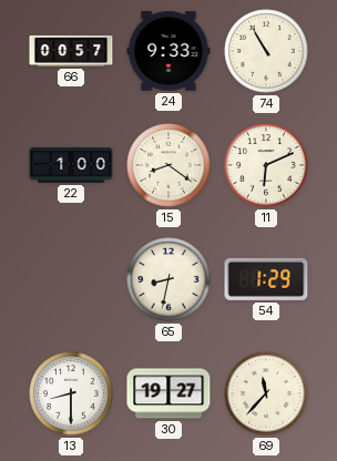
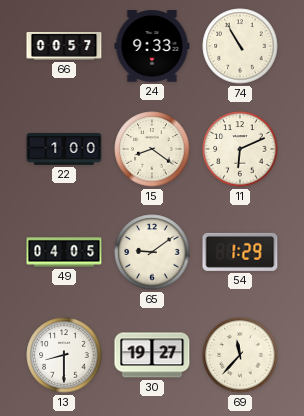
49: none -> 04:05 (64, 252)
65: 8:32 -> 9:09 (152, 252)
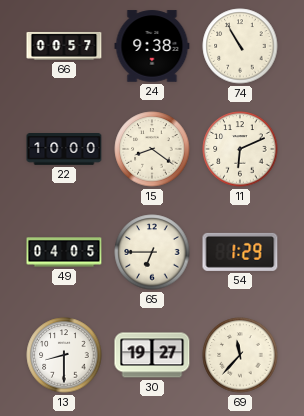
24: 9:33 -> 9:38 (152, 46)
22: 1:00 -> 10:00 (64, 150)
65: 9:09 -> 6:45 (152, 252)
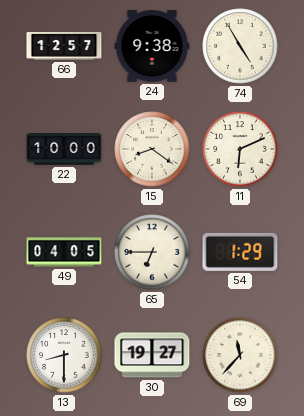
66: 00:57 -> 12:57 (64, 46)
74: 10:55 -> 4:55 (240, 46)
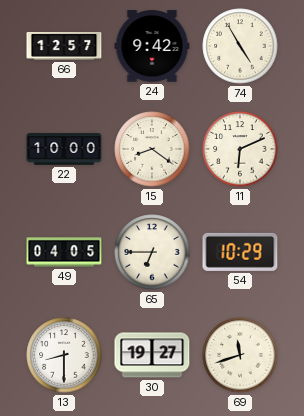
24: 9:38 -> 9:42 (152, 46)
54: 1:29 -> 10:29 (240, 252)
69: 11:37 -> 11:42 (240, 355)
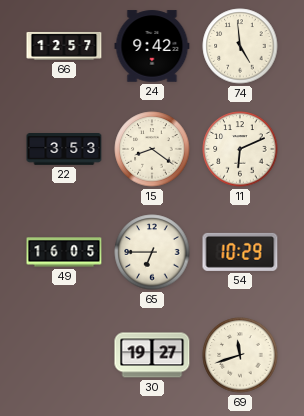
74: 4:55 -> 4:59 (240, 46)
22: 10:00 -> 3:53 (64, 150)
49: 04:05 -> 16:05 (64, 252)
13: 8:30 -> none (64, 355)
